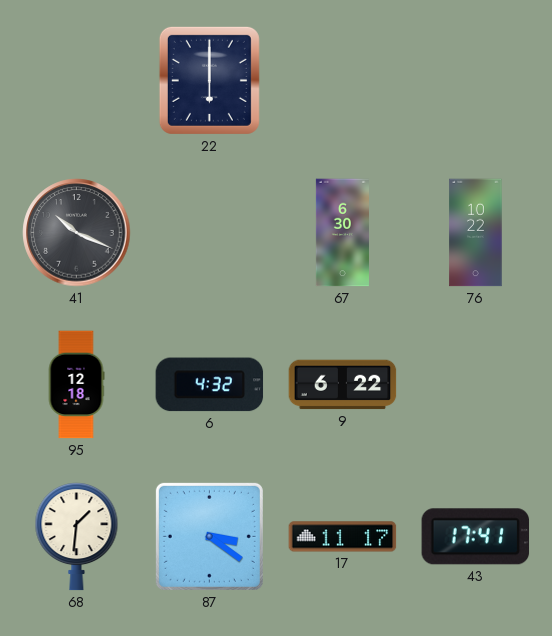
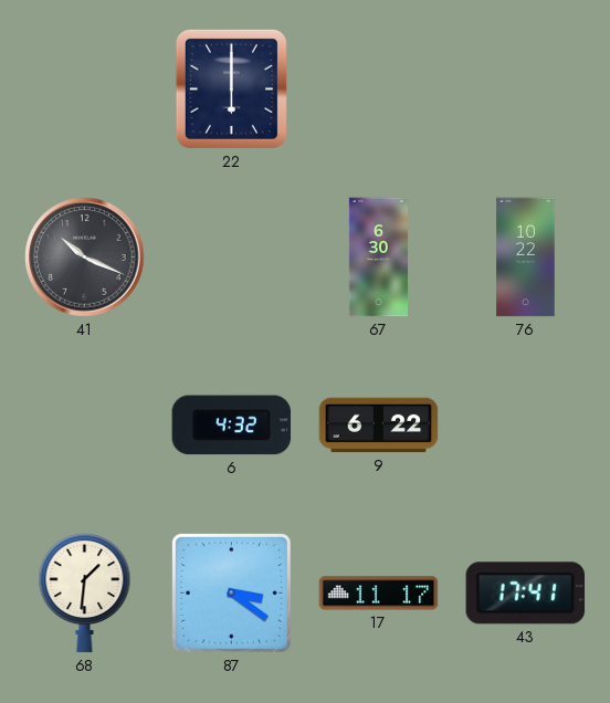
95: 12:18 -> none (76, 385)
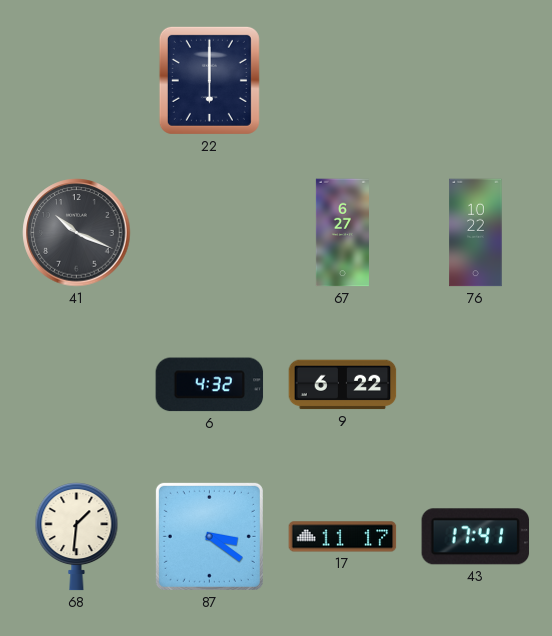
67: 6:30 -> 6:27 (342, 233)
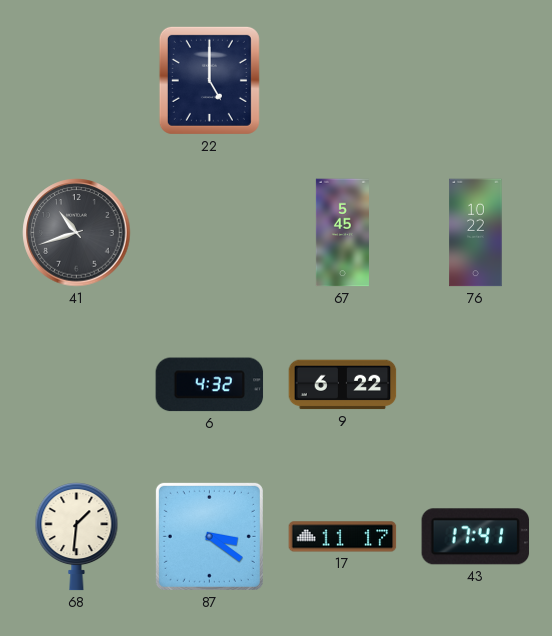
22: 6:00 -> 5:00 (209, 80)
41: 10:19 -> 10:42 (77, 233)
67: 6:27 -> 5:45 (342, 233)
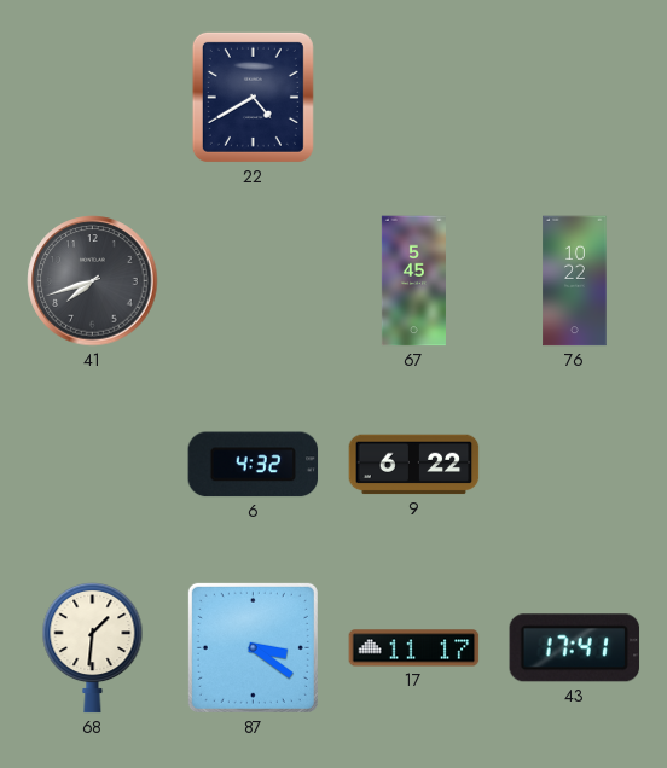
22: 5:00 -> 4:40 (253, 97)
41: 10:42 -> 7:42 (93, 281)
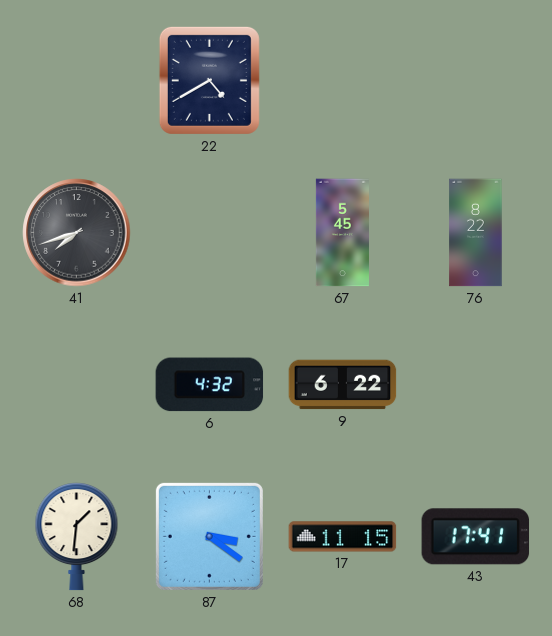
76: 10:22 -> 8:22 (476, 233)
17: 11:17 -> 11:15 (343, 537)
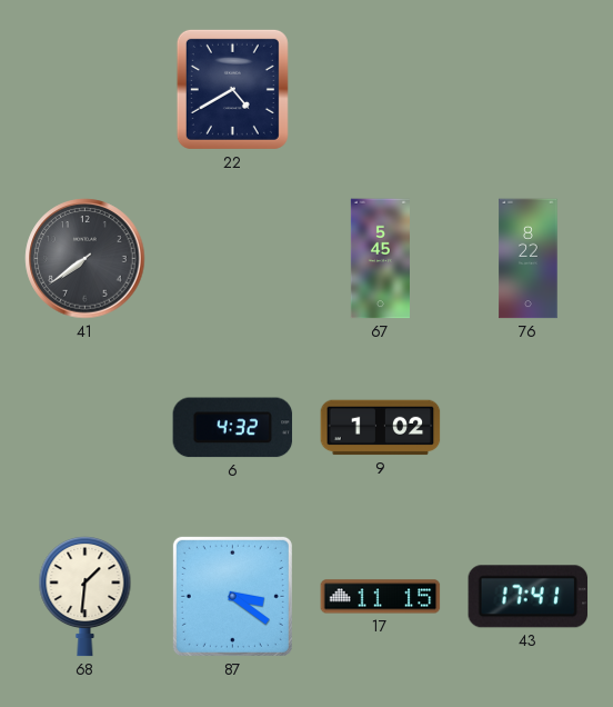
41: 7:42 -> 7:39 (86, 259)
9: 6:22 -> 1:02 (381, 428)
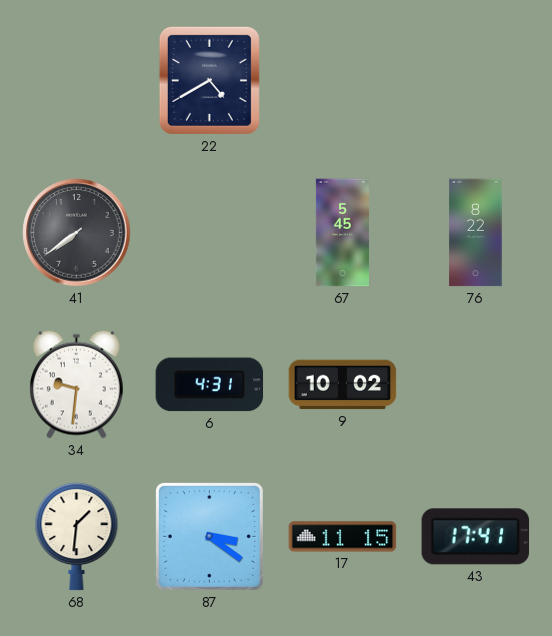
34: none -> 9:31 (76, 384)
6: 4:32 -> 4:31 (210, 385)
9: 1:02 -> 10:02 (343, 385)
